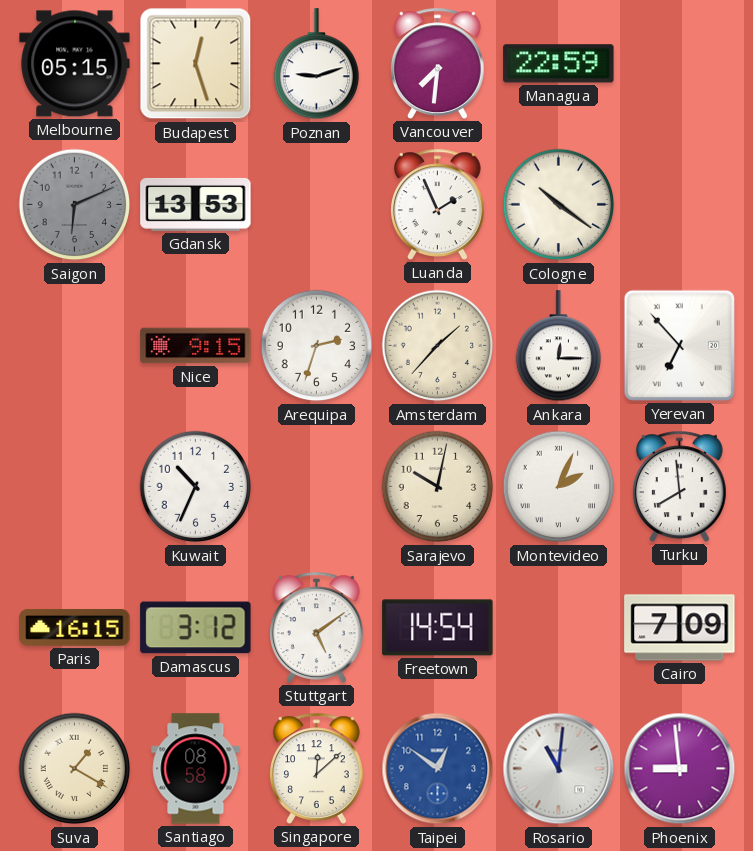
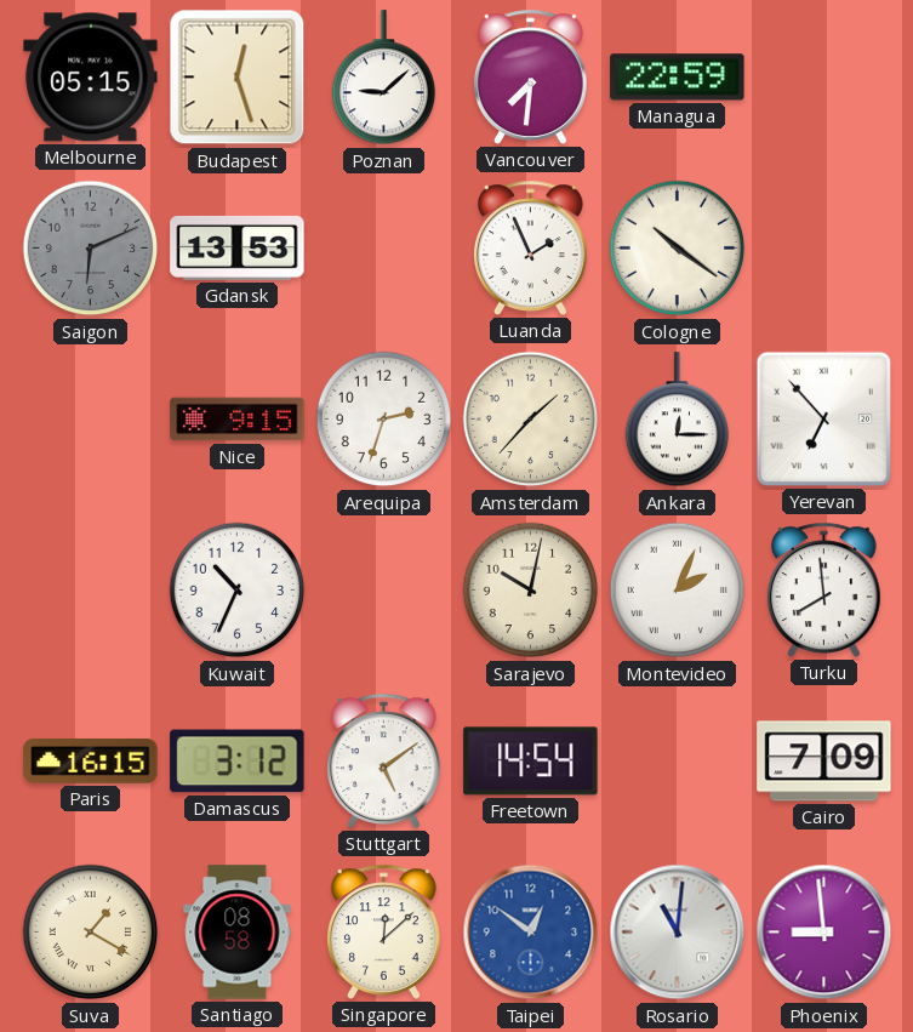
Poznan: 9:12 -> 9:08 (383, 78)
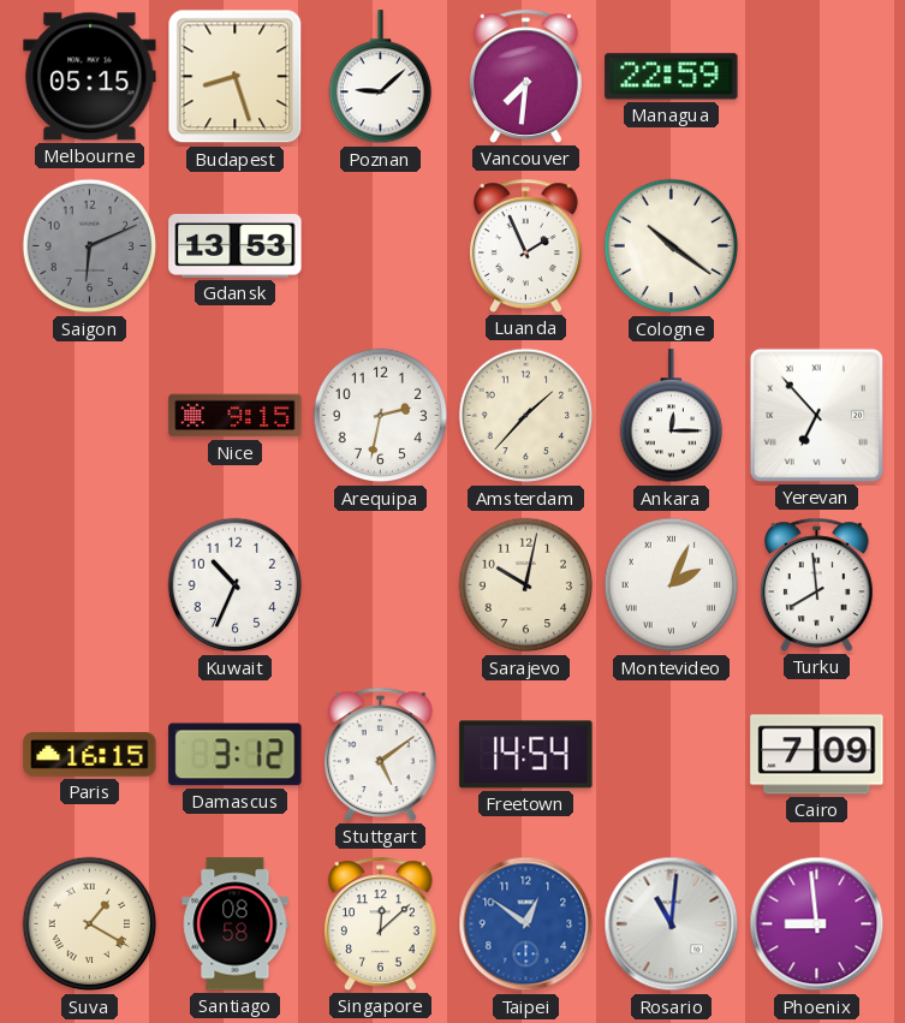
Budapest: 12:27 -> 8:27 (236, 77)
Arequipa: 2:33 -> 2:32 (381, 416)
